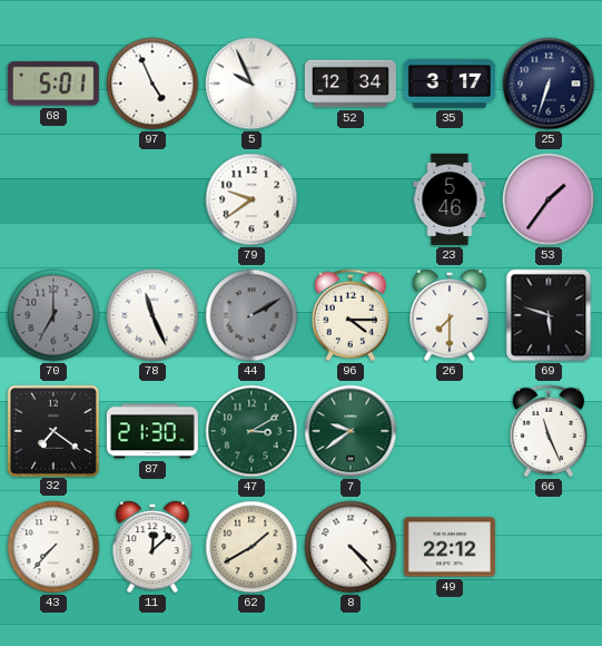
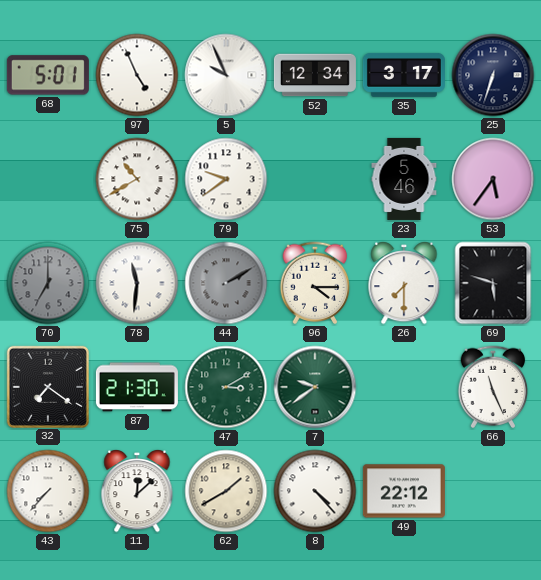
75: none -> 10:40 (137, 179)
53: 1:36 -> 5:36 (493, 179)
78: 11:26 -> 11:31 (137, 283)
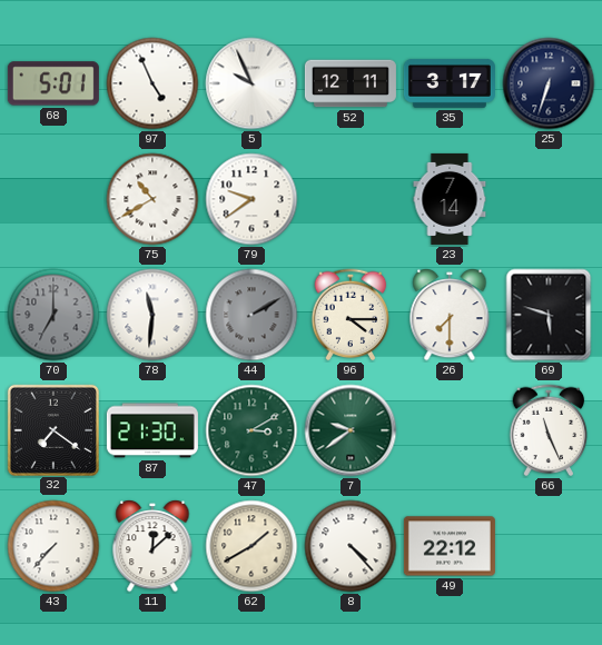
52: 12:34 -> 12:11 (351, 83)
23: 5:46 -> 7:14 (450, 199)
53: 5:36 -> none (493, 179)
